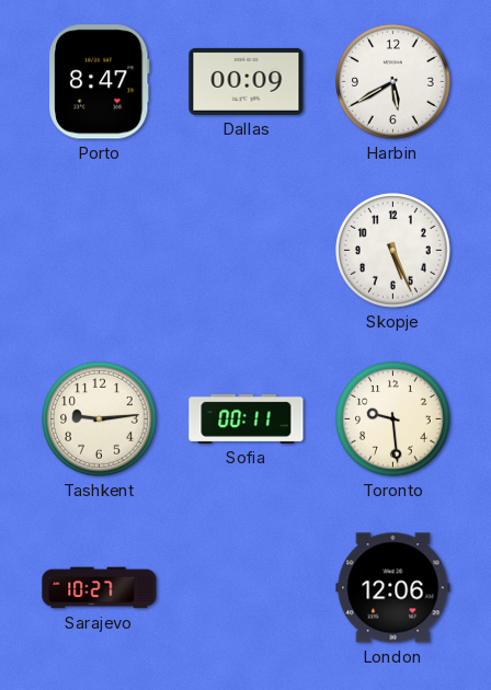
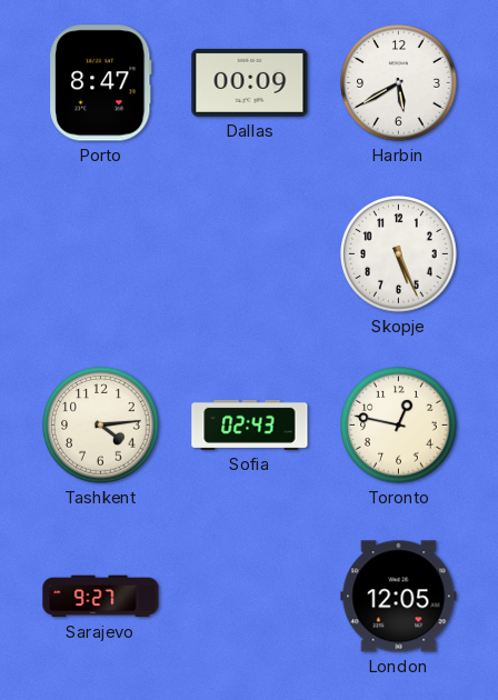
Tashkent: 9:14 -> 4:14 (101, 426)
Sofia: 00:11 -> 02:43 (250, 424)
Toronto: 9:29 -> 12:47 (399, 426)
Sarajevo: 10:27 -> 9:27 (101, 597)
London: 12:06 -> 12:05 (399, 597)
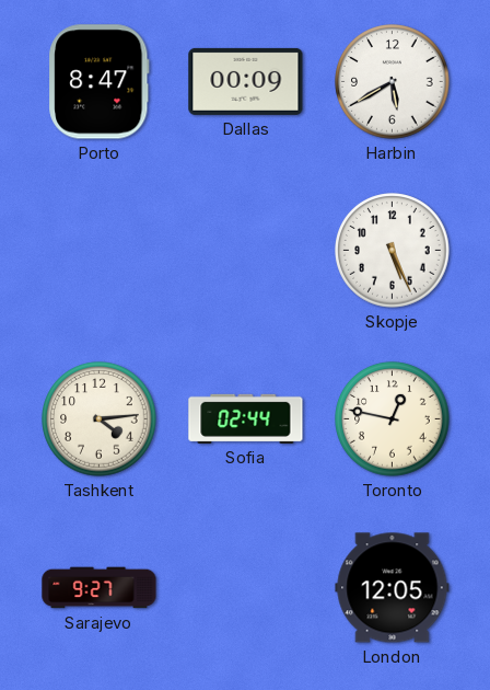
Sofia: 02:43 -> 02:44 (246, 418)
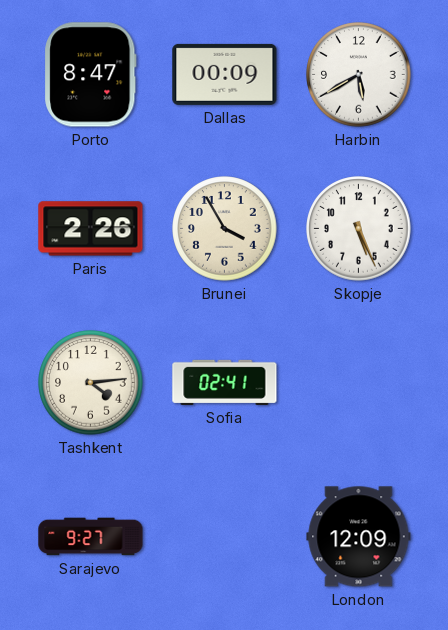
Paris: none -> 2:26 (91, 229)
Brunei: none -> 3:55 (225, 229)
Sofia: 02:44 -> 02:41 (225, 382)
Toronto: 12:47 -> none (393, 419)
London: 12:05 -> 12:09 (359, 537)
